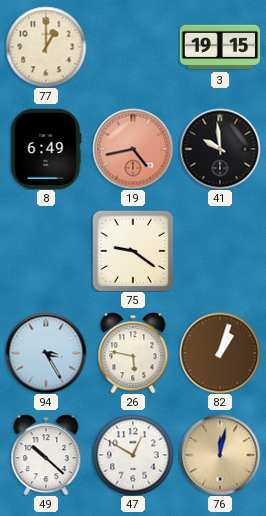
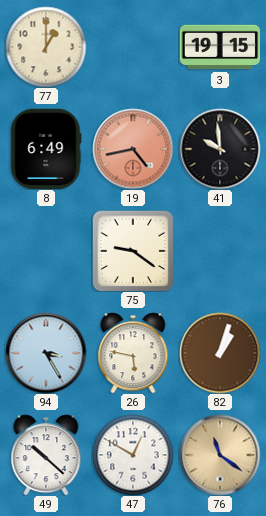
76: 12:02 -> 11:21 (220, 455)
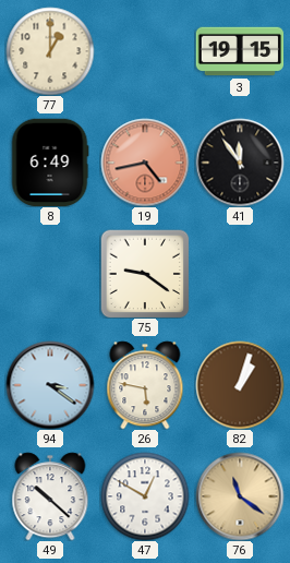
41: 9:59 -> 11:54 (240, 163)
94: 3:25 -> 3:21 (50, 385)
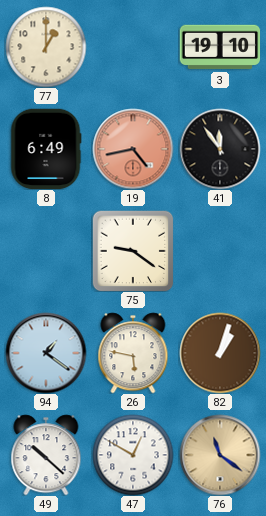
3: 19:15 -> 19:10 (220, 47)
94: 3:21 -> 1:21 (46, 353)
